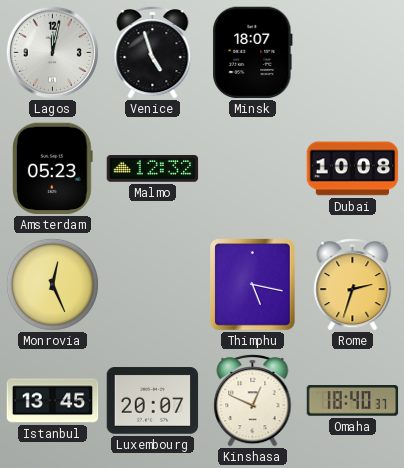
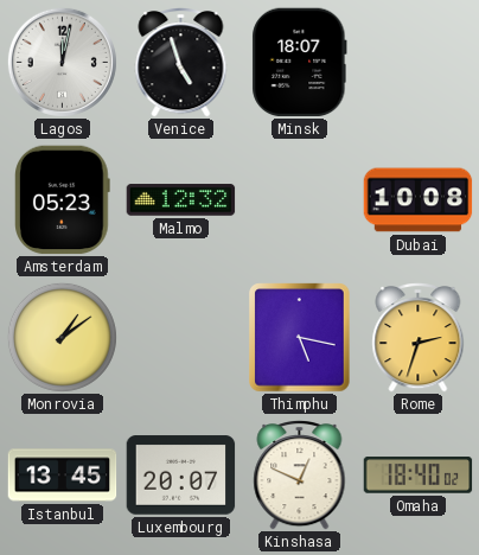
Monrovia: 12:26 -> 1:09 (62, 337)
Omaha: 18:40:37 -> 18:40:02 (419, 476)
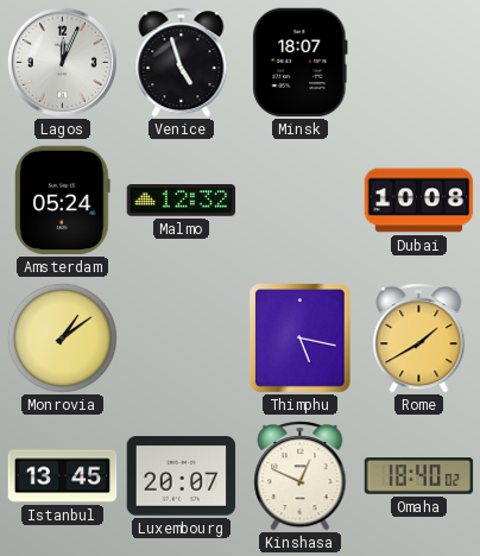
Lagos: 12:02 -> 12:04 (62, 62)
Amsterdam: 05:23 -> 05:24 (63, 201)
Rome: 2:33 -> 1:40 (419, 339)
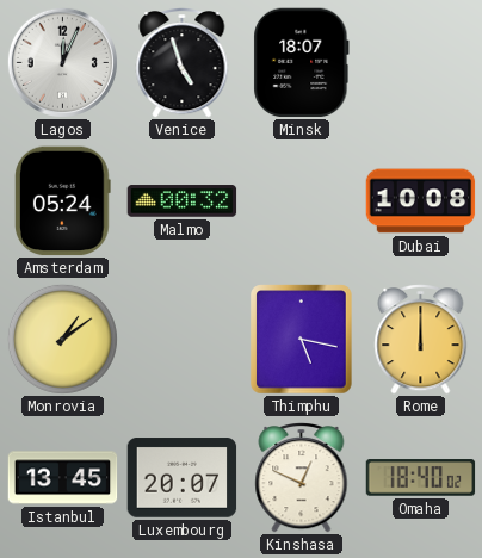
Malmo: 12:32 -> 00:32 (183, 201)
Rome: 1:40 -> 12:00 (421, 340)
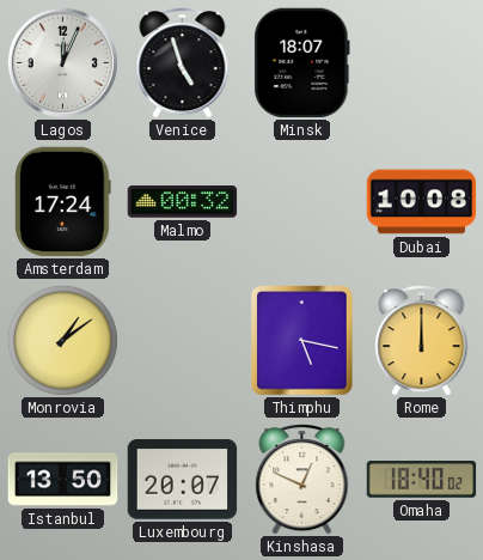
Amsterdam: 05:24 -> 17:24 (63, 202)
Istanbul: 13:45 -> 13:50 (63, 480)
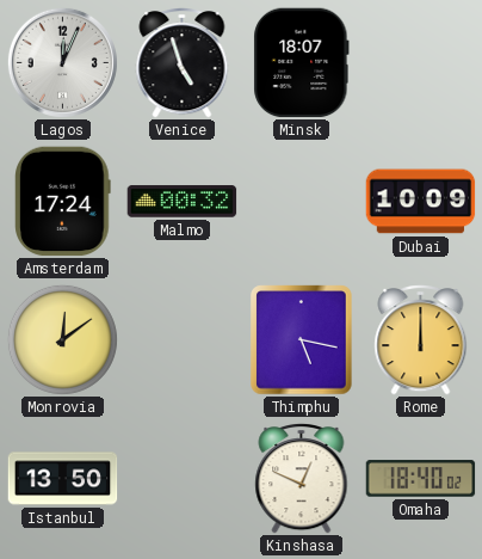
Dubai: 10:08 -> 10:09 (421, 202)
Monrovia: 1:09 -> 12:09 (62, 339)
Luxembourg: 20:07 -> none (183, 480)
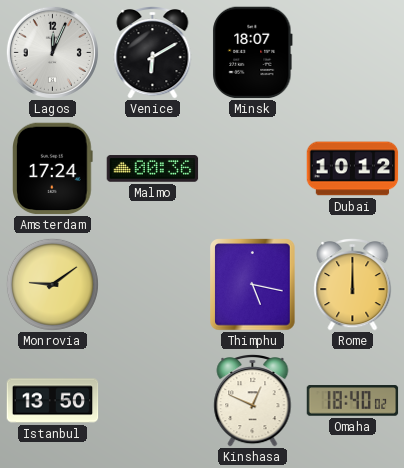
Venice: 4:57 -> 6:10 (153, 53)
Malmo: 00:32 -> 00:36 (153, 169)
Dubai: 10:09 -> 10:12 (353, 169)
Monrovia: 12:09 -> 9:09 (52, 284)
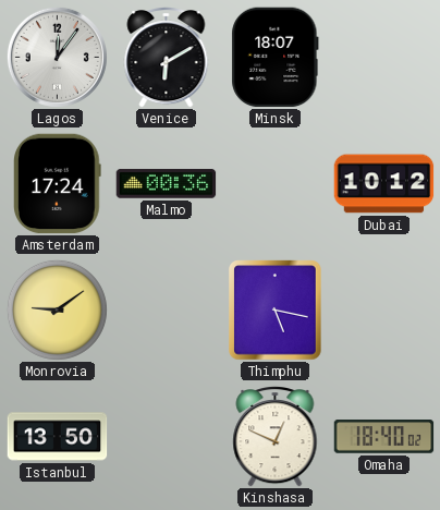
Lagos: 12:04 -> 12:06 (57, 57)
Rome: 12:00 -> none (353, 285)
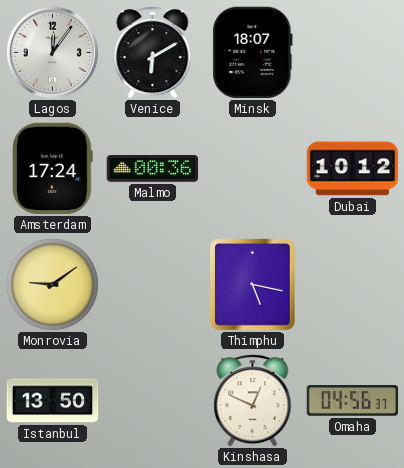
Omaha: 18:40 -> 04:56 (353, 401)
